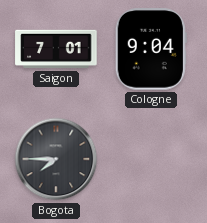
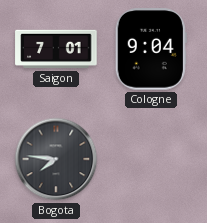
Bogota: 7:45 -> 7:46 (56, 159)
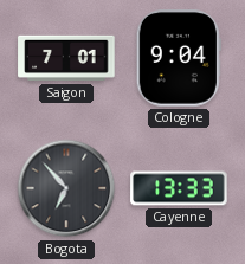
Bogota: 7:46 -> 6:53 (66, 188)
Cayenne: none -> 13:33 (179, 188)
